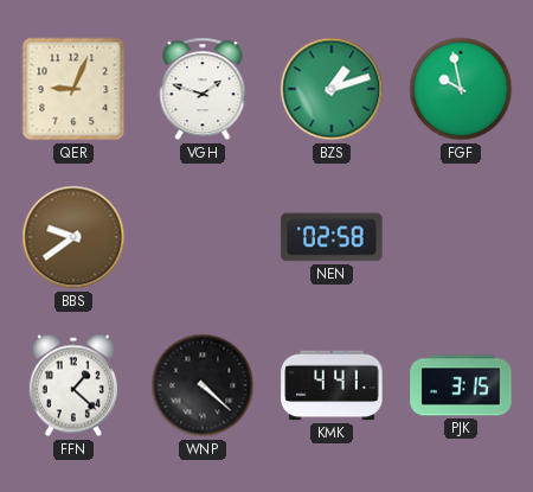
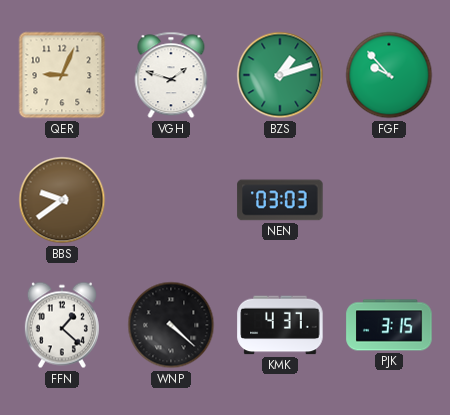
FGF: 9:58 -> 9:53 (389, 75)
NEN: 02:58 -> 03:03 (280, 200)
KMK: 4:41 -> 4:37 (280, 325)
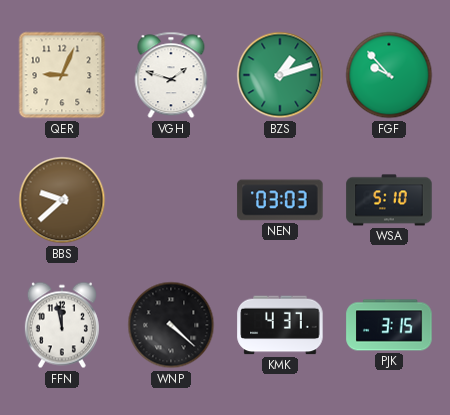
BBS: 9:39 -> 9:38 (62, 200)
WSA: none -> 5:10 (389, 200)
FFN: 1:22 -> 11:58 (62, 325)
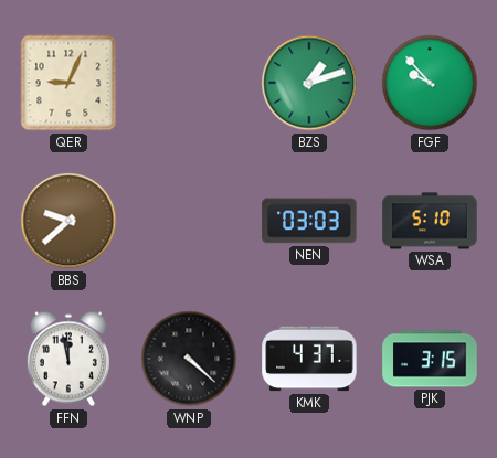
VGH: 1:48 -> none (171, 75)
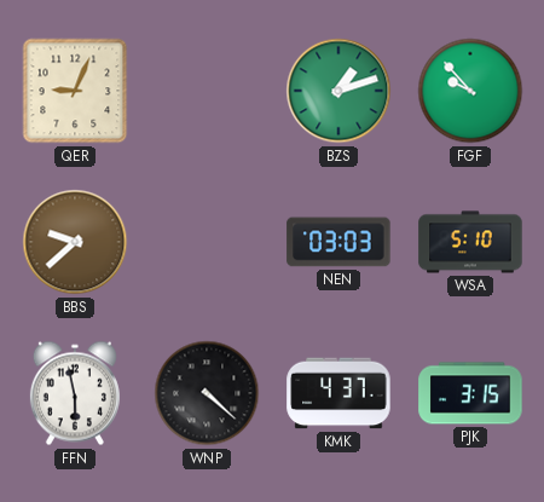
FFN: 11:58 -> 5:58 (75, 393)
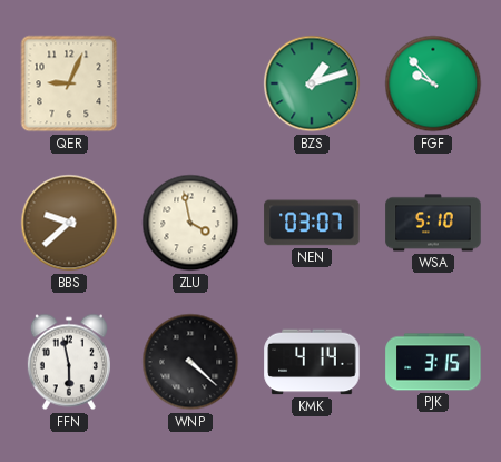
ZLU: none -> 3:58 (190, 223)
NEN: 03:03 -> 03:07 (312, 223)
KMK: 4:37 -> 4:14 (312, 362)
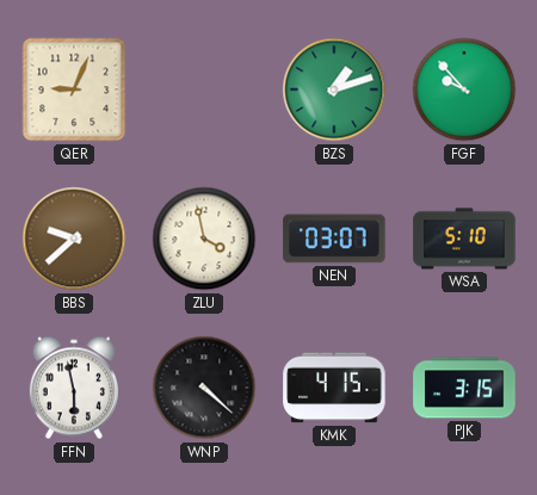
KMK: 4:14 -> 4:15 (334, 388)
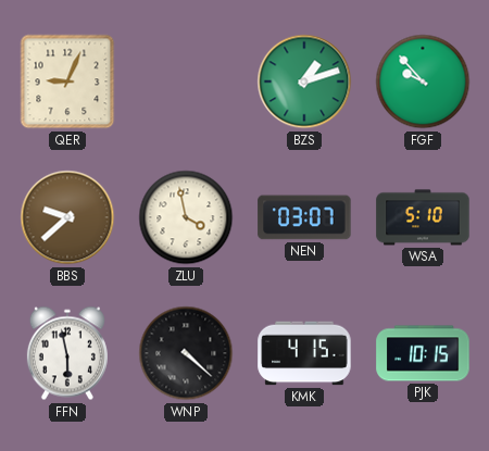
PJK: 3:15 -> 10:15 (423, 353)
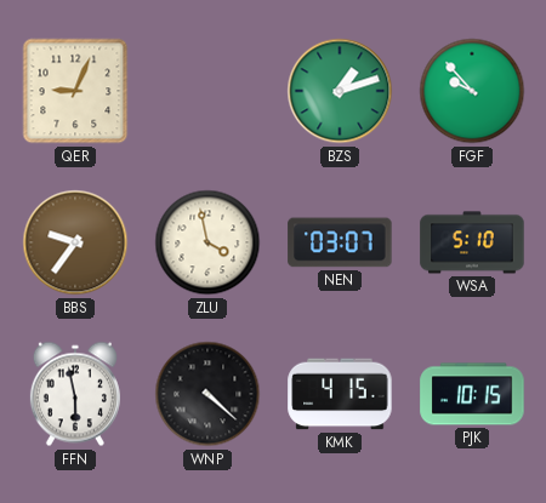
BBS: 9:38 -> 9:36 (75, 242)
